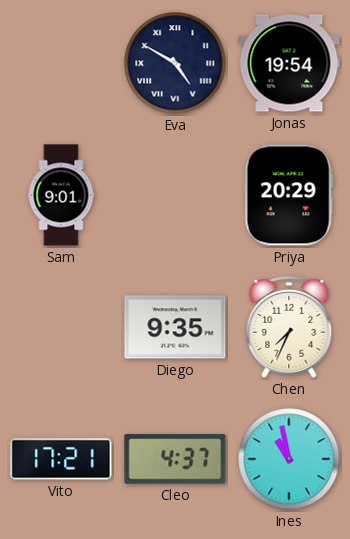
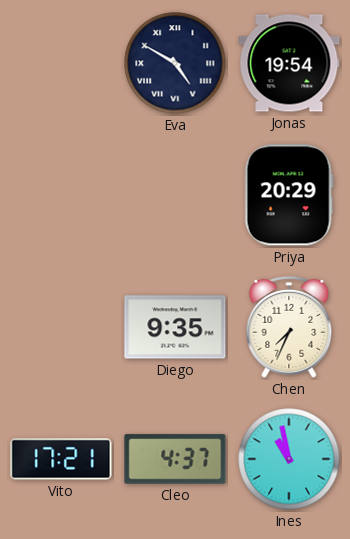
Sam: 9:01 -> none (61, 195)
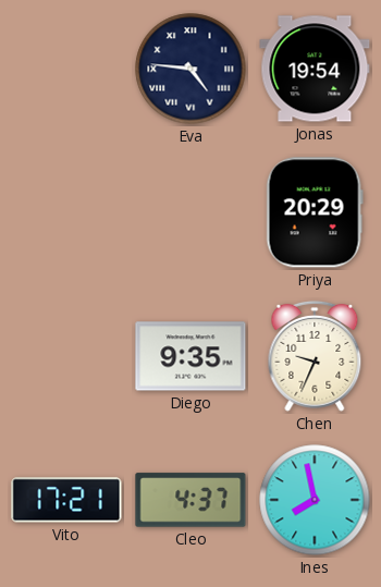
Eva: 4:50 -> 4:46 (190, 69)
Chen: 7:34 -> 9:34 (315, 356)
Ines: 10:58 -> 7:58 (315, 500)
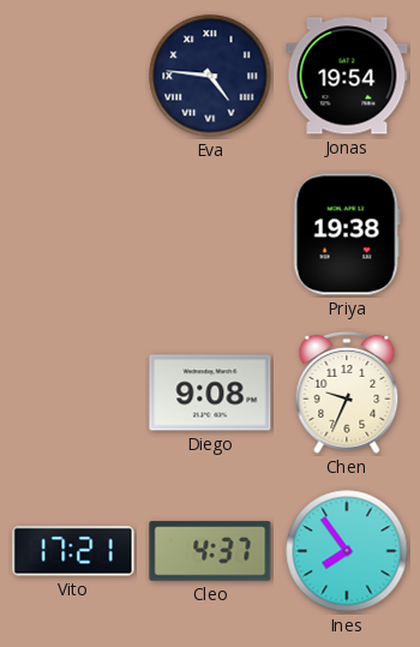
Priya: 20:29 -> 19:38 (347, 234)
Diego: 9:35 -> 9:08 (210, 393)
Ines: 7:58 -> 7:54 (347, 551)
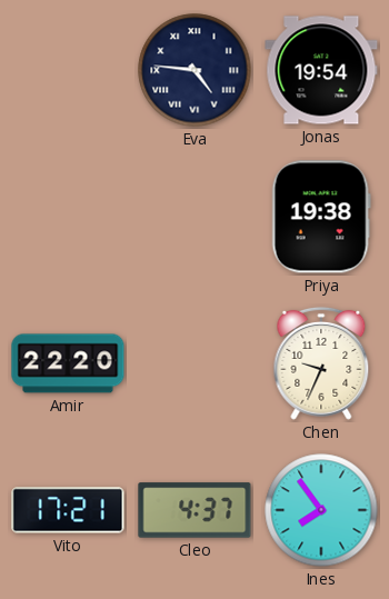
Amir: none -> 22:20 (68, 363)
Diego: 9:08 -> none (210, 393)
